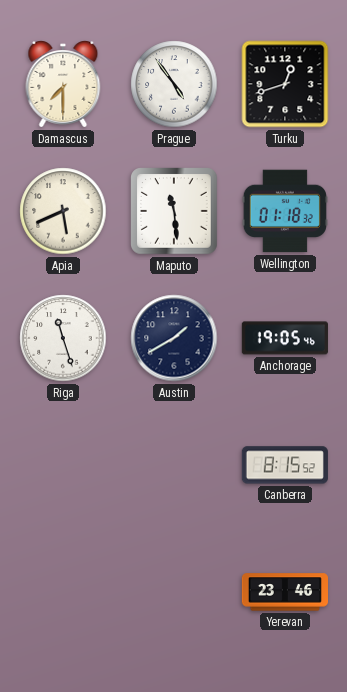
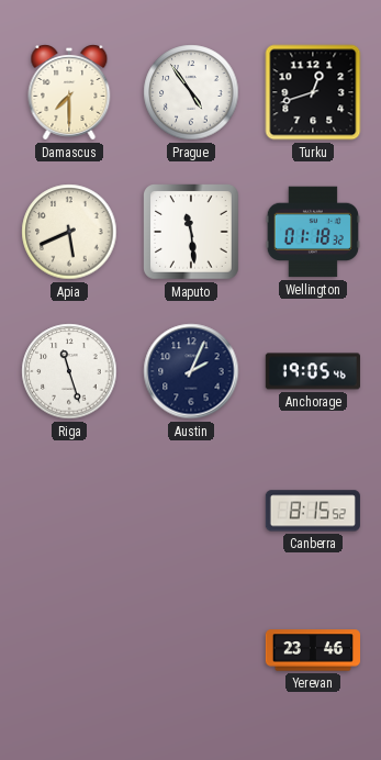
Austin: 1:40 -> 2:04 (191, 371)
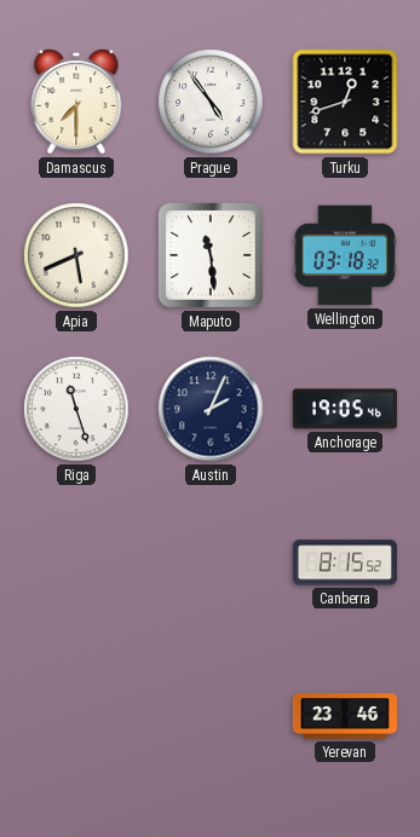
Wellington: 01:18 -> 03:18 (345, 255)
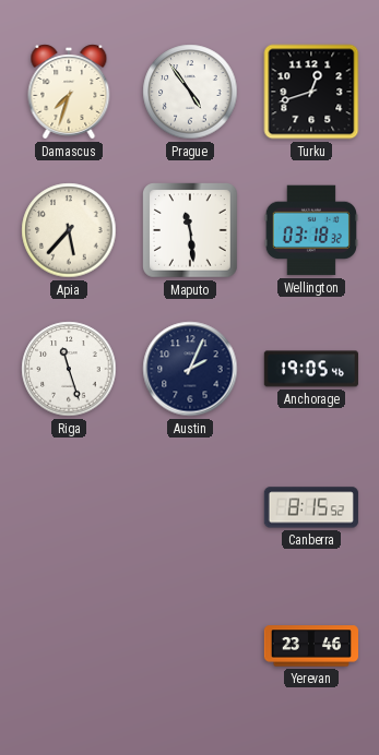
Damascus: 7:30 -> 7:33 (69, 92)
Apia: 5:41 -> 5:37 (69, 230)
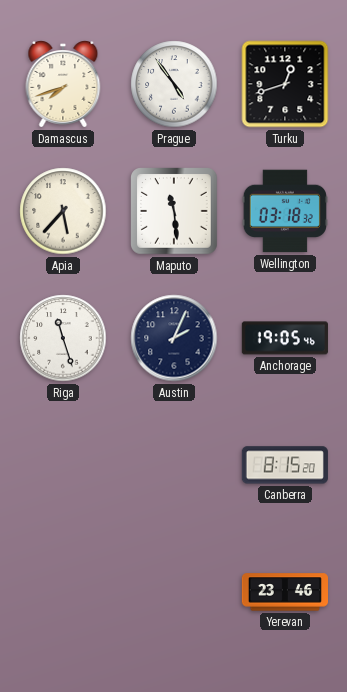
Damascus: 7:33 -> 7:42 (63, 84)
Canberra: 8:15:52 -> 8:15:20 (285, 465)
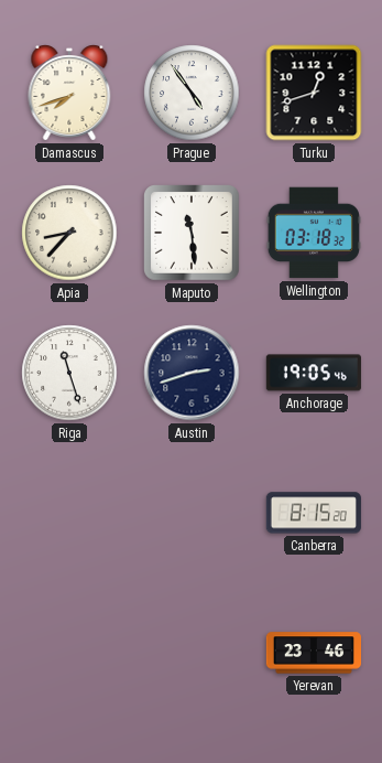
Apia: 5:37 -> 8:37 (69, 233)
Austin: 2:04 -> 2:42 (192, 373)
